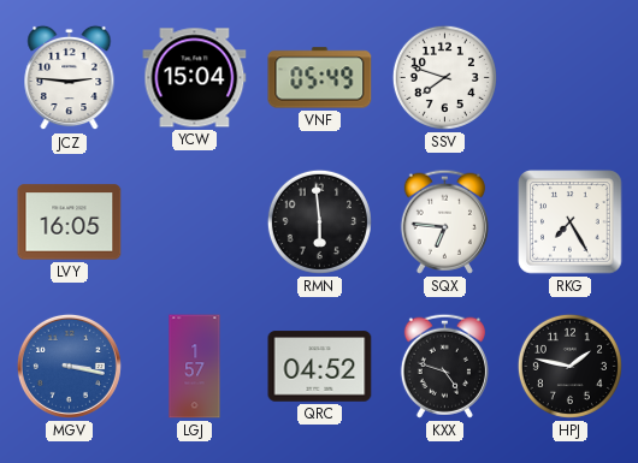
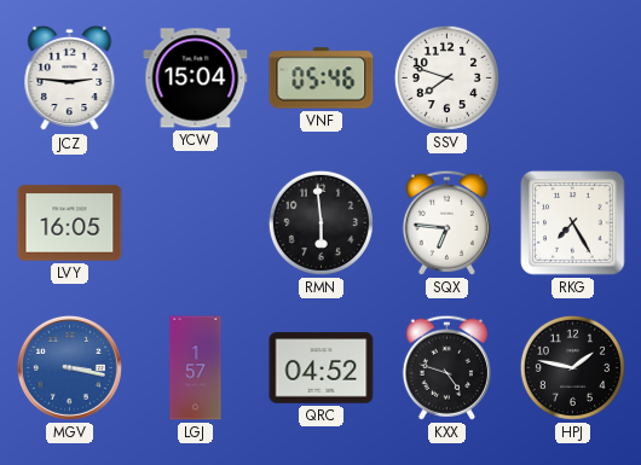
VNF: 05:49 -> 05:46 (322, 79)
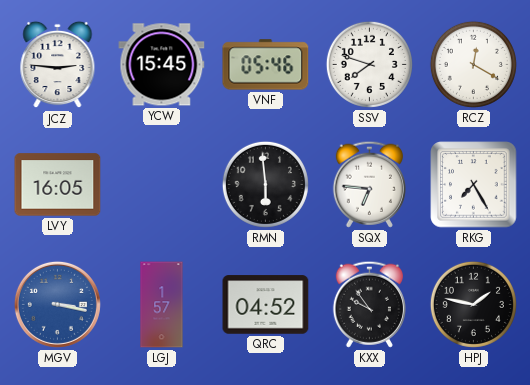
YCW: 15:04 -> 15:45 (162, 65)
RCZ: none -> 12:20 (473, 64)
KXX: 4:48 -> 9:54 (369, 304)
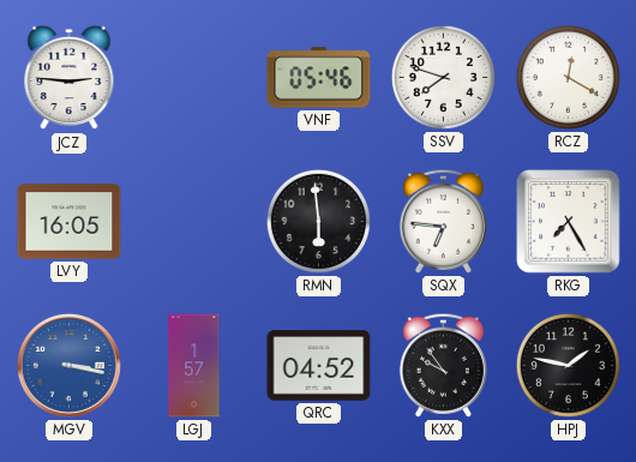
YCW: 15:45 -> none (162, 65)
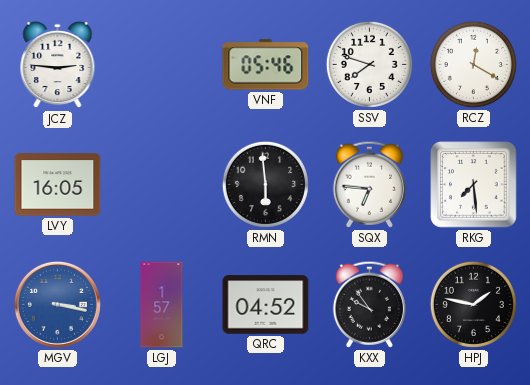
RKG: 7:25 -> 7:29 (474, 185)
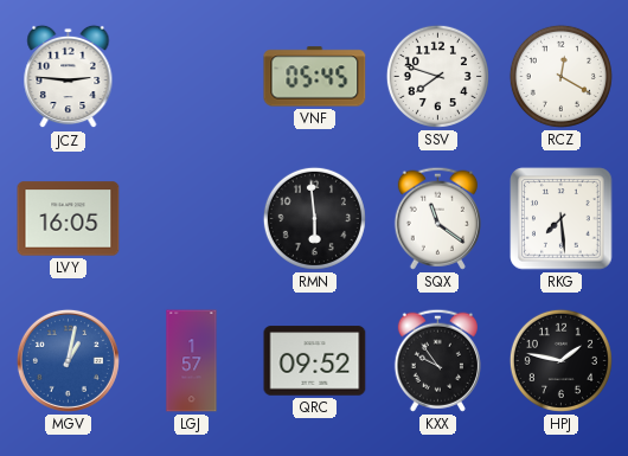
VNF: 05:46 -> 05:45 (315, 77)
SQX: 6:46 -> 11:21 (437, 218)
MGV: 3:17 -> 1:02 (68, 360)
QRC: 04:52 -> 09:52 (315, 361)
